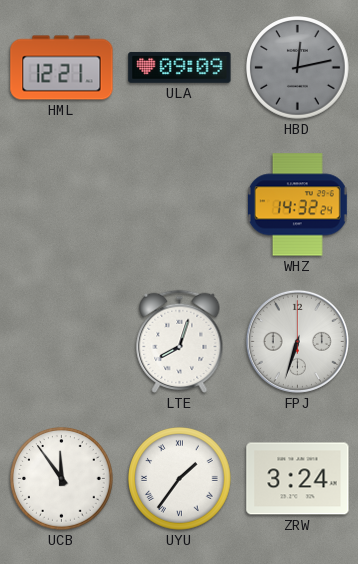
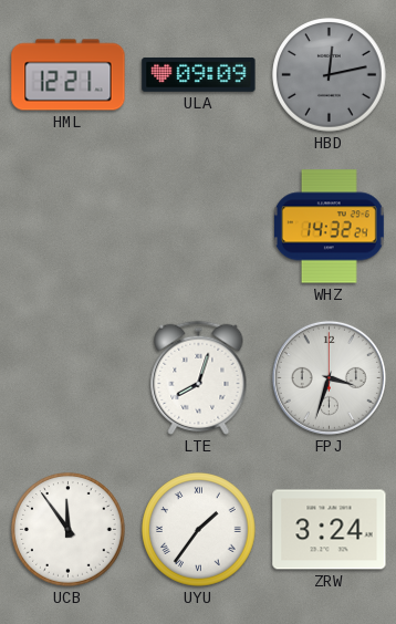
FPJ: 6:33 -> 3:33 (329, 377)
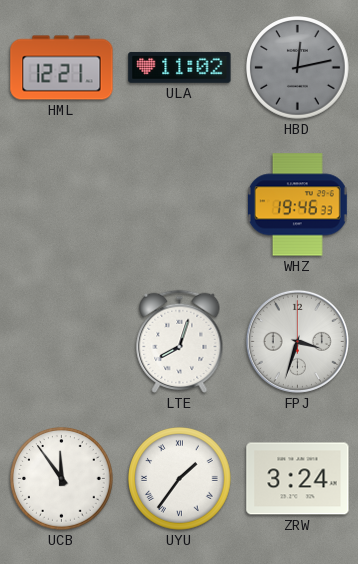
ULA: 09:09 -> 11:02 (180, 67)
WHZ: 14:32 -> 19:46 (297, 205)
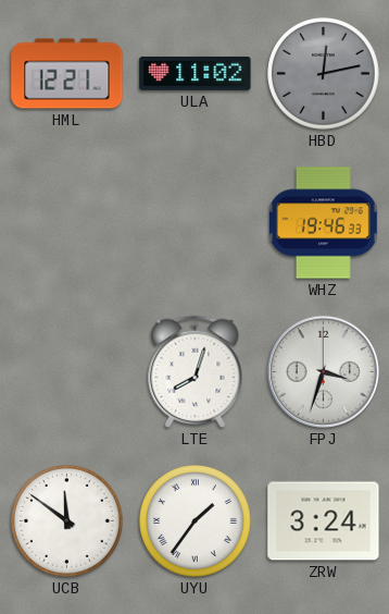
UCB: 11:54 -> 11:51 (67, 521)
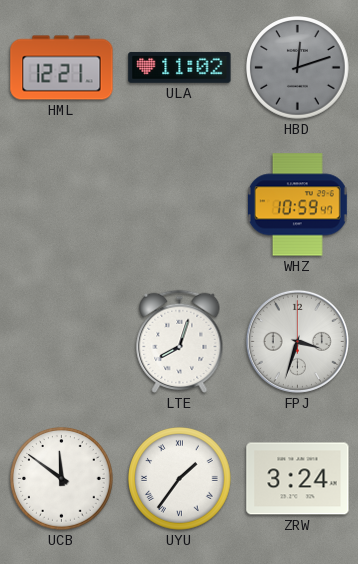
HBD: 12:13 -> 12:12 (298, 68)
WHZ: 19:46 -> 10:59 (297, 205)
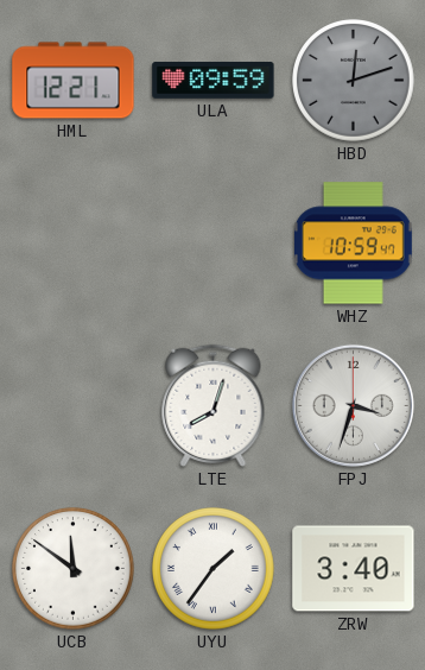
ULA: 11:02 -> 09:59 (214, 80)
ZRW: 3:24 -> 3:40 (354, 569)
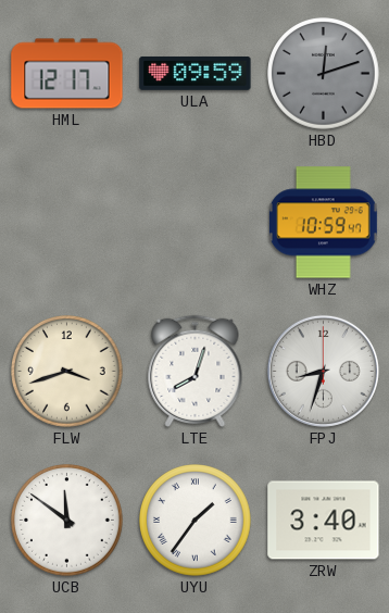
HML: 12:21 -> 12:17 (67, 74)
FLW: none -> 3:42 (67, 372)
FPJ: 3:33 -> 8:33 (323, 371)
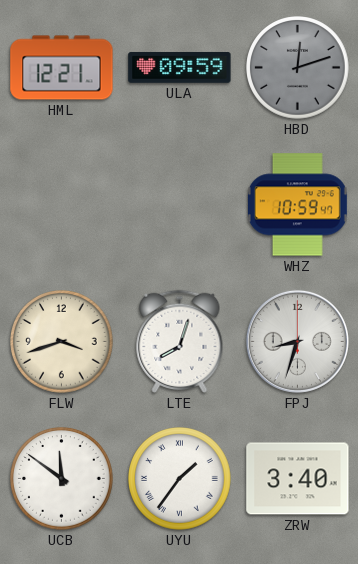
HML: 12:17 -> 12:21 (62, 68)
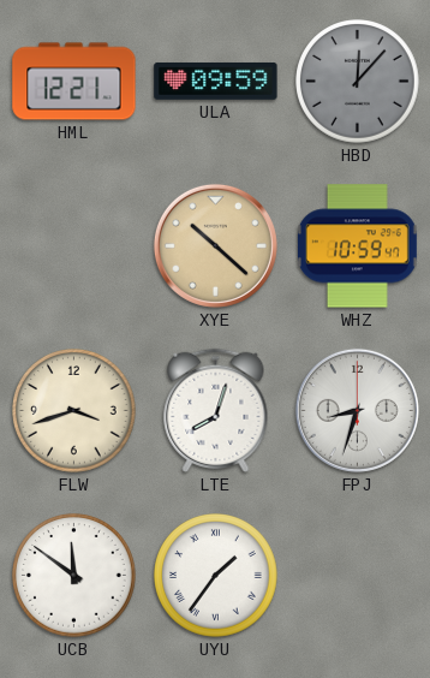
HBD: 12:12 -> 12:07 (358, 82)
XYE: none -> 10:22 (215, 245)
ZRW: 3:40 -> none (298, 479)
